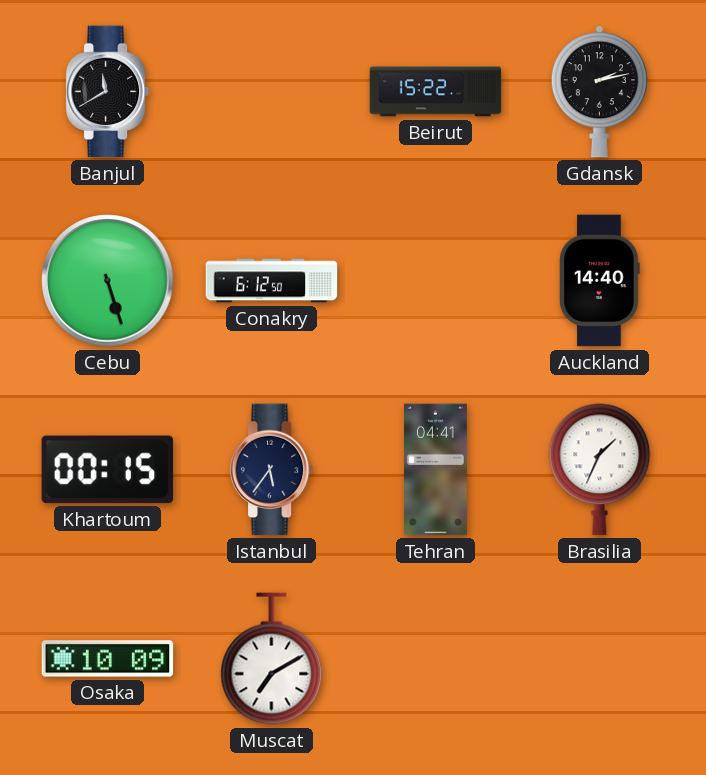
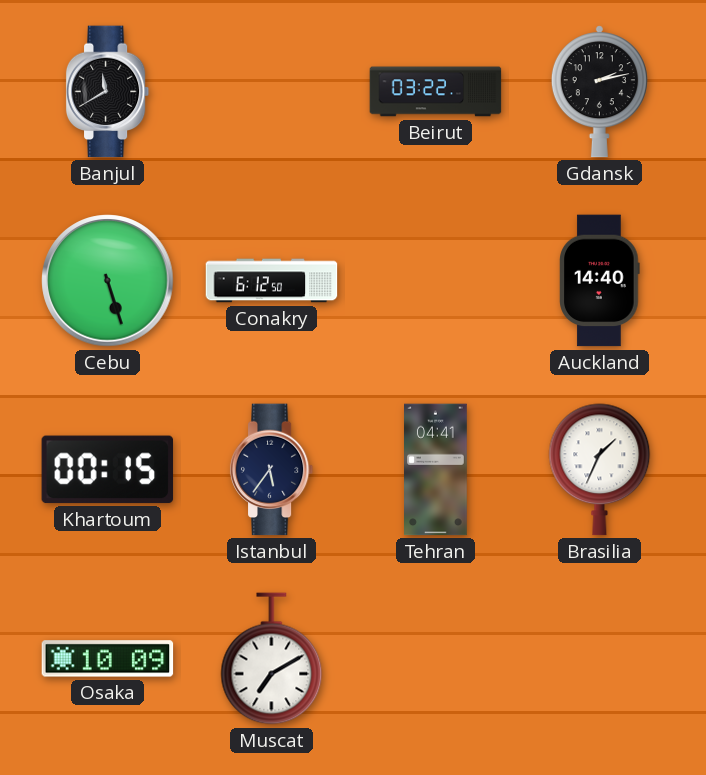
Beirut: 15:22 -> 03:22 (436, 92)
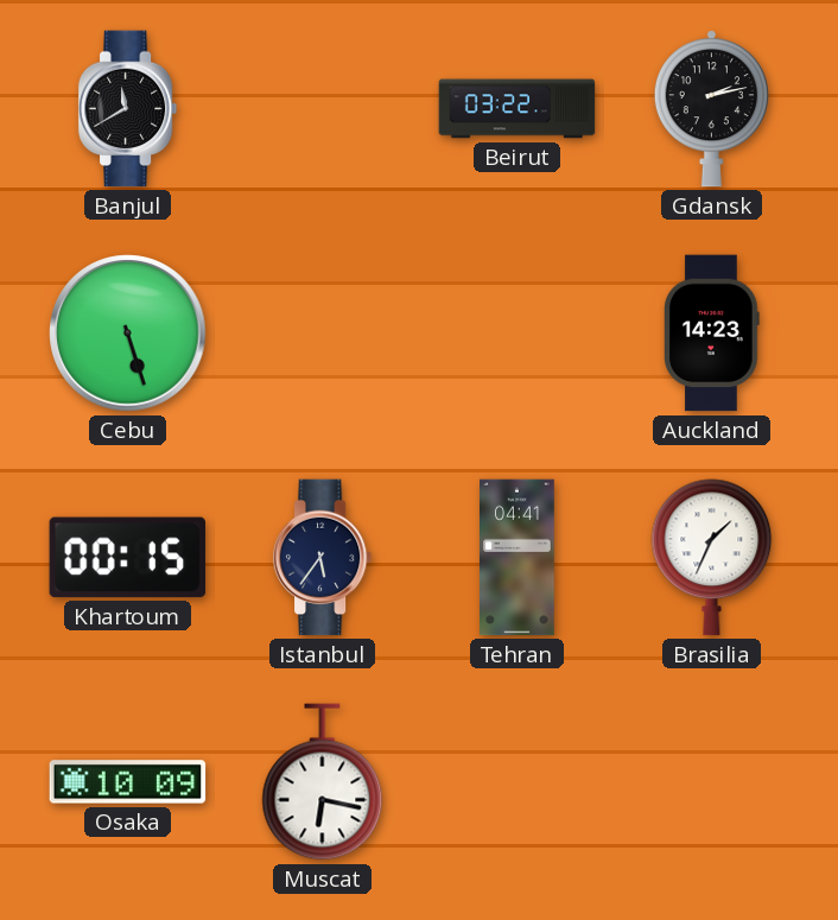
Conakry: 6:12 -> none (272, 281)
Auckland: 14:40 -> 14:23 (712, 334)
Muscat: 7:10 -> 6:17 (323, 782)
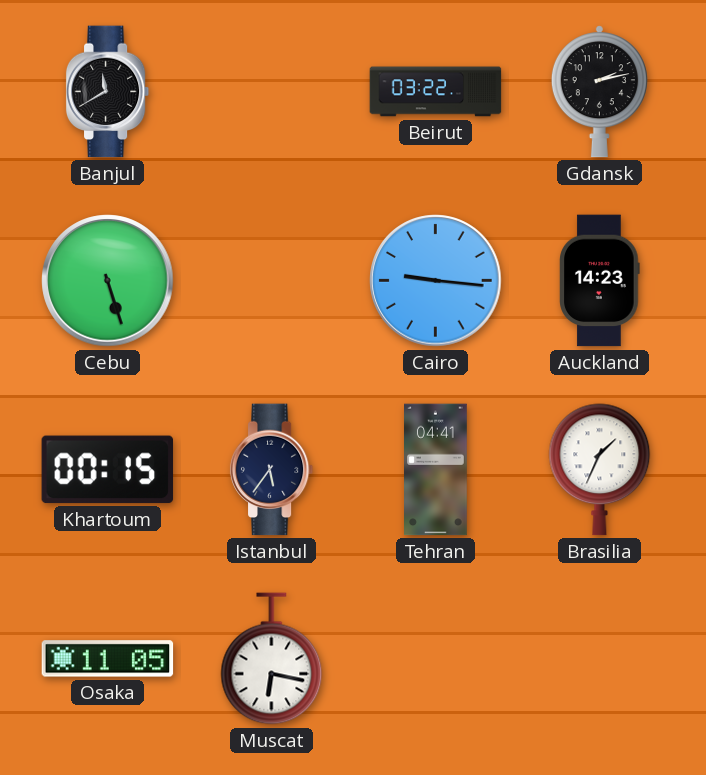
Cairo: none -> 9:16 (436, 281)
Osaka: 10:09 -> 11:05 (108, 659)
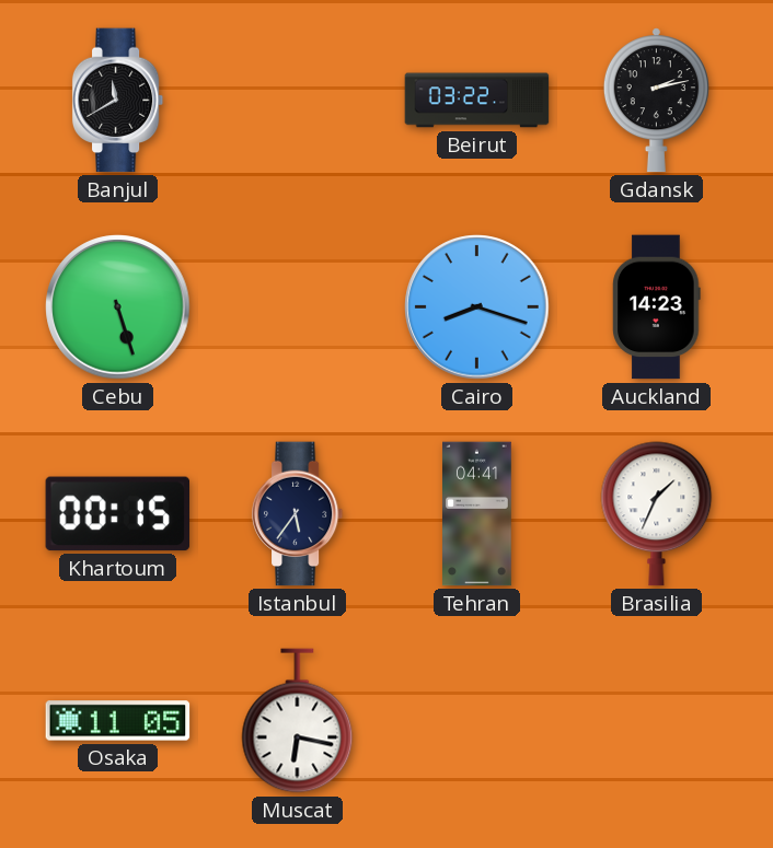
Cairo: 9:16 -> 8:18 (477, 307)
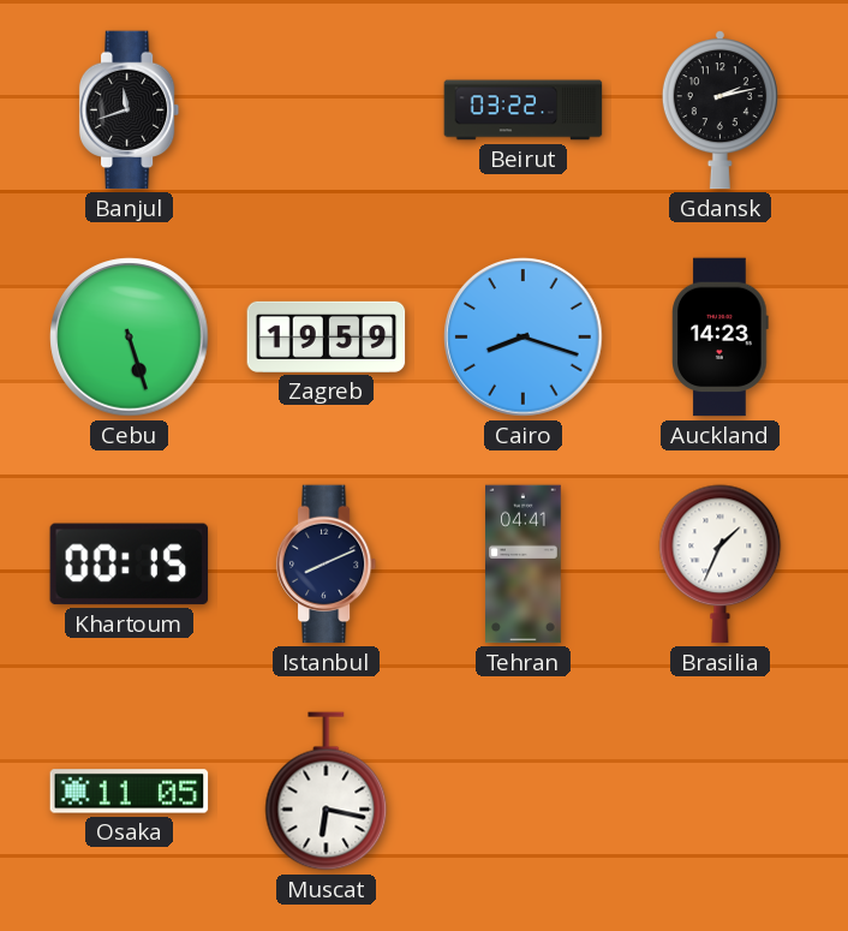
Banjul: 11:40 -> 11:42 (130, 111)
Zagreb: none -> 19:59 (327, 336)
Istanbul: 5:36 -> 8:11 (327, 565)
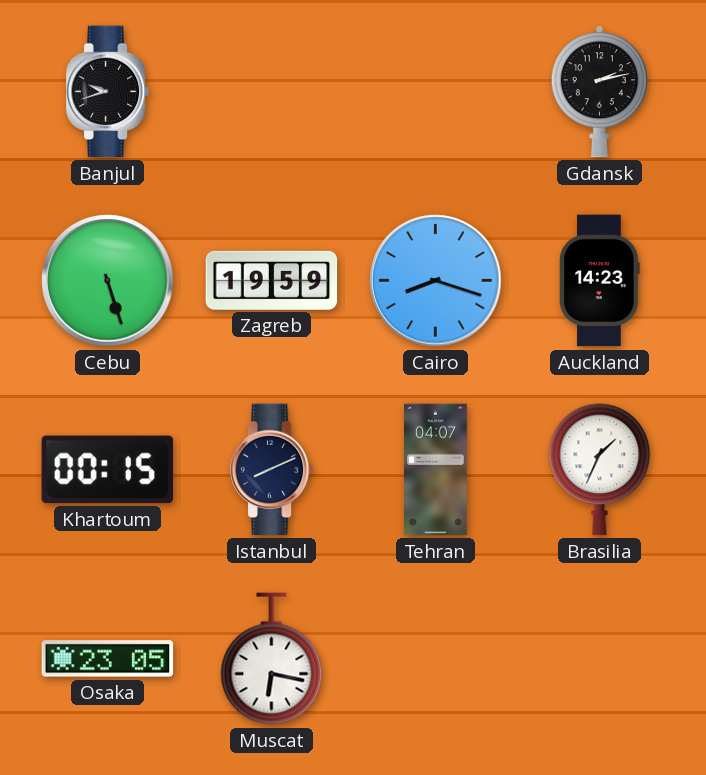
Banjul: 11:42 -> 9:42 (108, 92)
Beirut: 03:22 -> none (524, 111)
Tehran: 04:41 -> 04:07 (436, 470)
Osaka: 11:05 -> 23:05 (108, 659)
